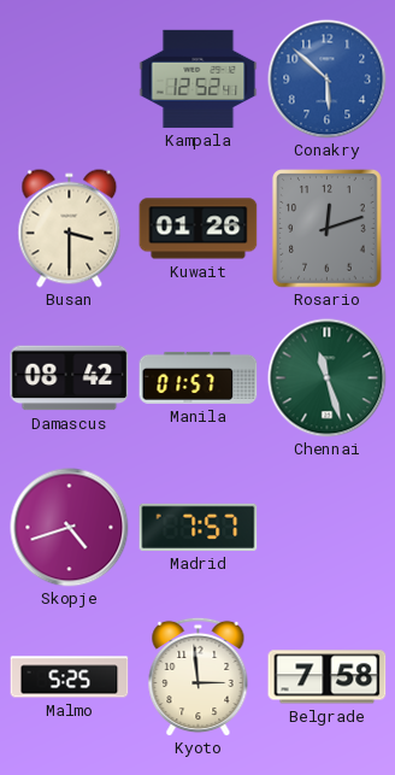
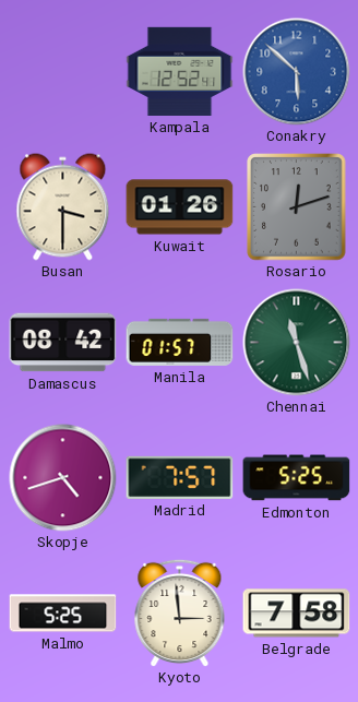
Edmonton: none -> 5:25 (297, 478)
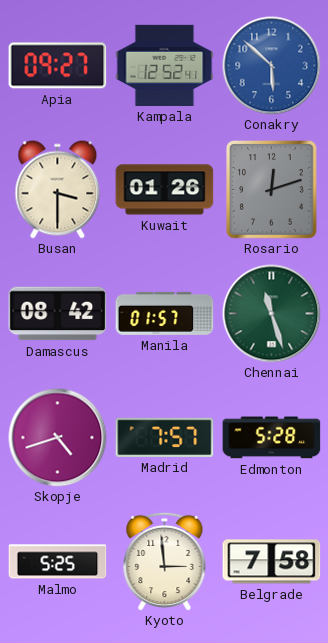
Apia: none -> 09:27 (58, 66)
Edmonton: 5:25 -> 5:28 (272, 438)
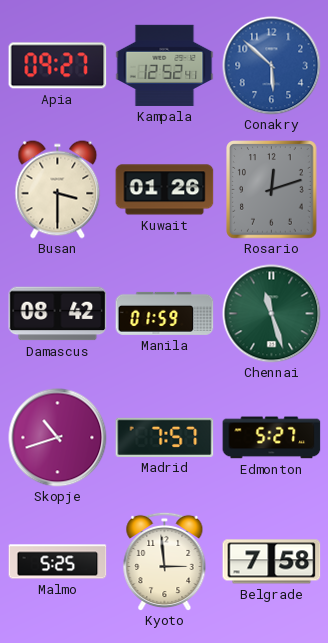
Manila: 01:57 -> 01:59 (165, 313)
Skopje: 4:42 -> 10:42 (58, 438)
Edmonton: 5:28 -> 5:27 (272, 438)
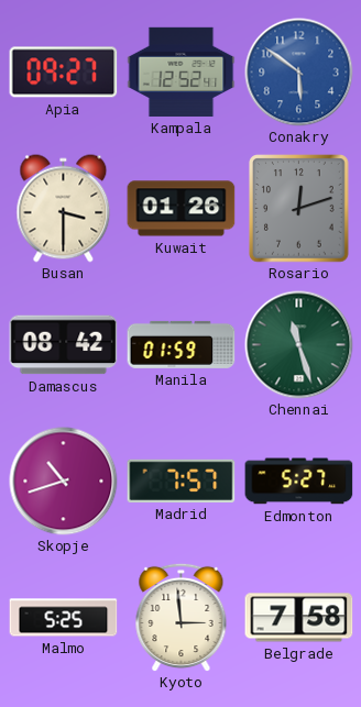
Conakry: 5:52 -> 5:51 (299, 73)
